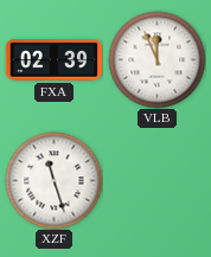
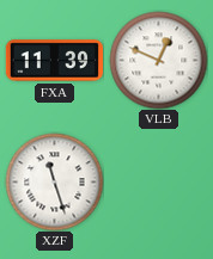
FXA: 02:39 -> 11:39 (54, 61)
VLB: 11:56 -> 12:49 (158, 60)
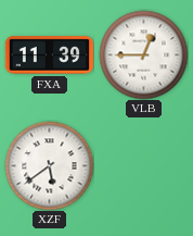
VLB: 12:49 -> 12:45 (143, 54)
XZF: 11:27 -> 5:39 (49, 165)
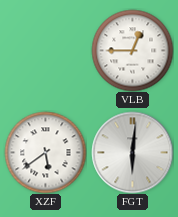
FXA: 11:39 -> none (49, 55)
FGT: none -> 6:01 (132, 152)
